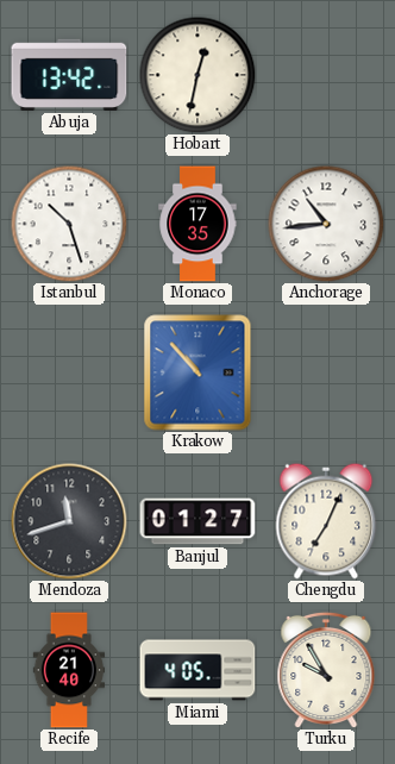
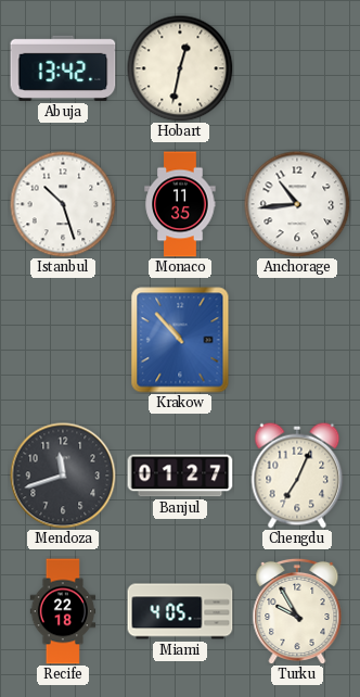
Monaco: 17:35 -> 11:35 (180, 204)
Recife: 21:40 -> 22:18 (63, 611)
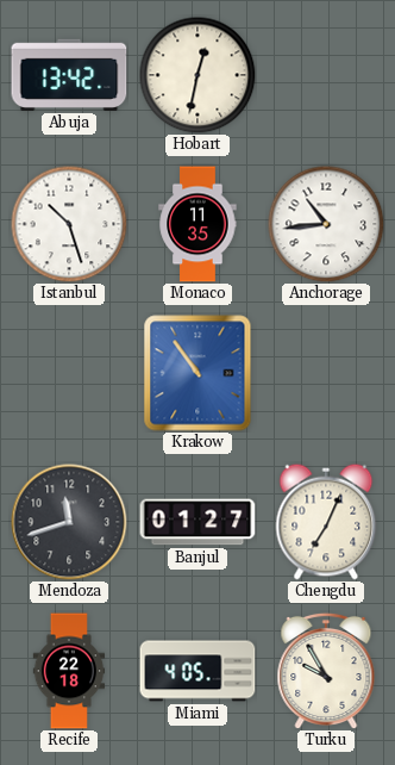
Krakow: 10:53 -> 10:54 (197, 373)
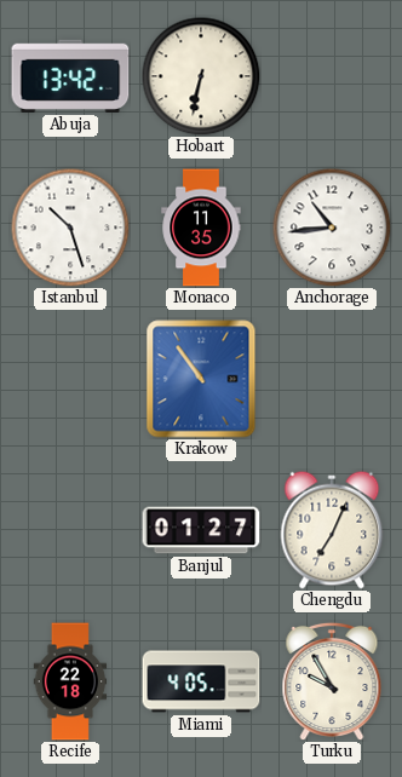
Hobart: 12:32 -> 6:32 (201, 76)
Mendoza: 11:42 -> none (69, 522)
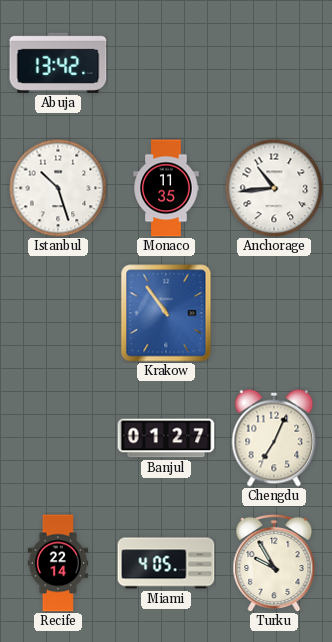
Hobart: 6:32 -> none (201, 76)
Recife: 22:18 -> 22:14 (58, 563)
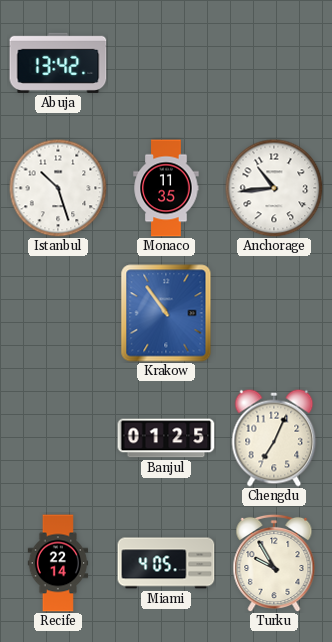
Banjul: 01:27 -> 01:25 (166, 438)
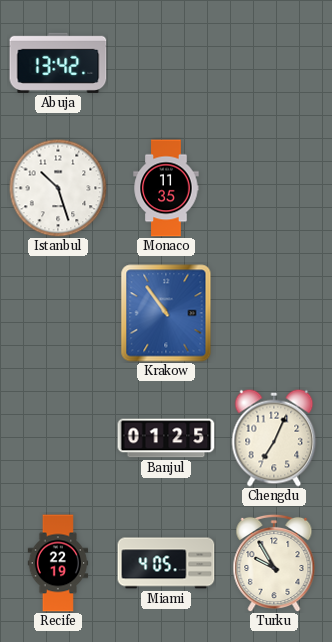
Anchorage: 10:44 -> none (274, 188)
Recife: 22:14 -> 22:19 (58, 563)
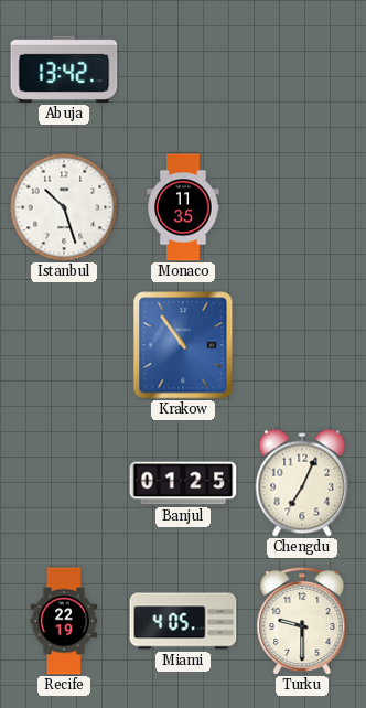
Turku: 9:55 -> 9:30 (302, 621)
